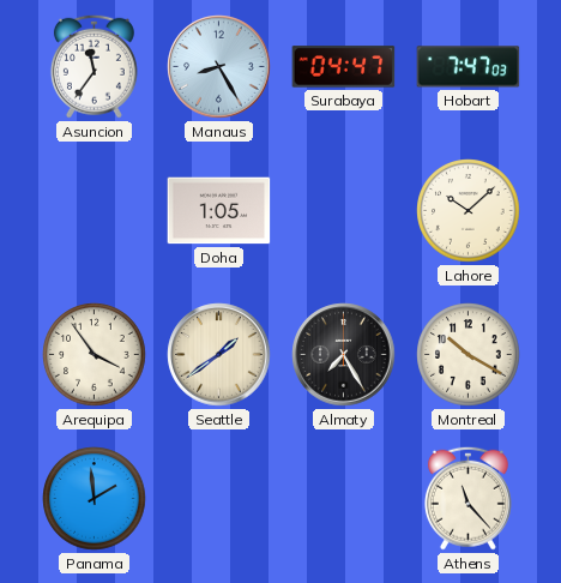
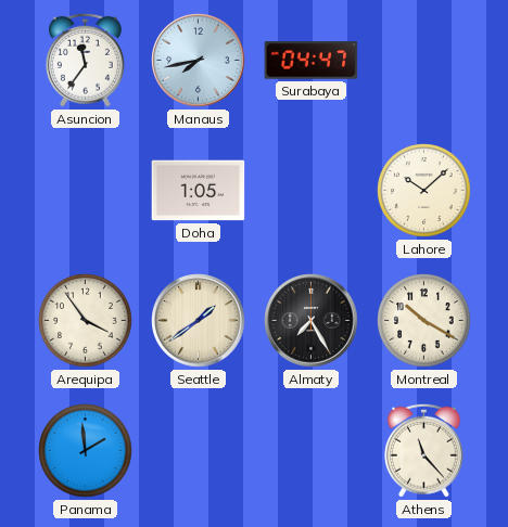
Manaus: 8:25 -> 7:43 (199, 61)
Hobart: 7:47 -> none (469, 67)
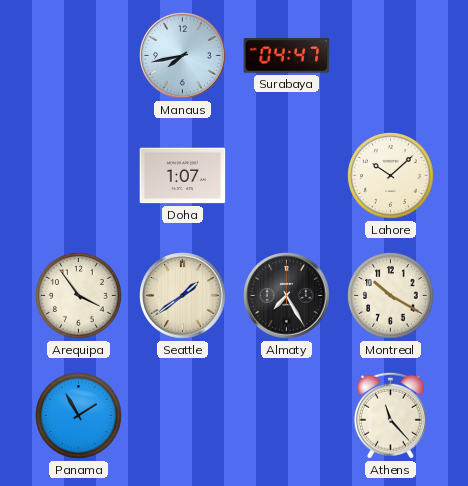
Asuncion: 11:36 -> none (85, 60)
Doha: 1:05 -> 1:07 (183, 176)
Panama: 1:59 -> 1:55 (79, 416)
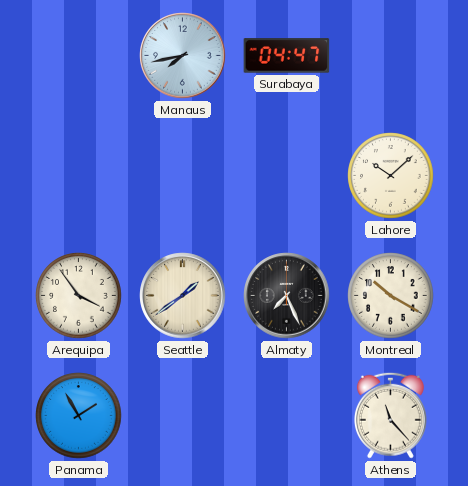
Doha: 1:07 -> none (183, 176)
Almaty: 7:25 -> 7:26 (287, 296)
